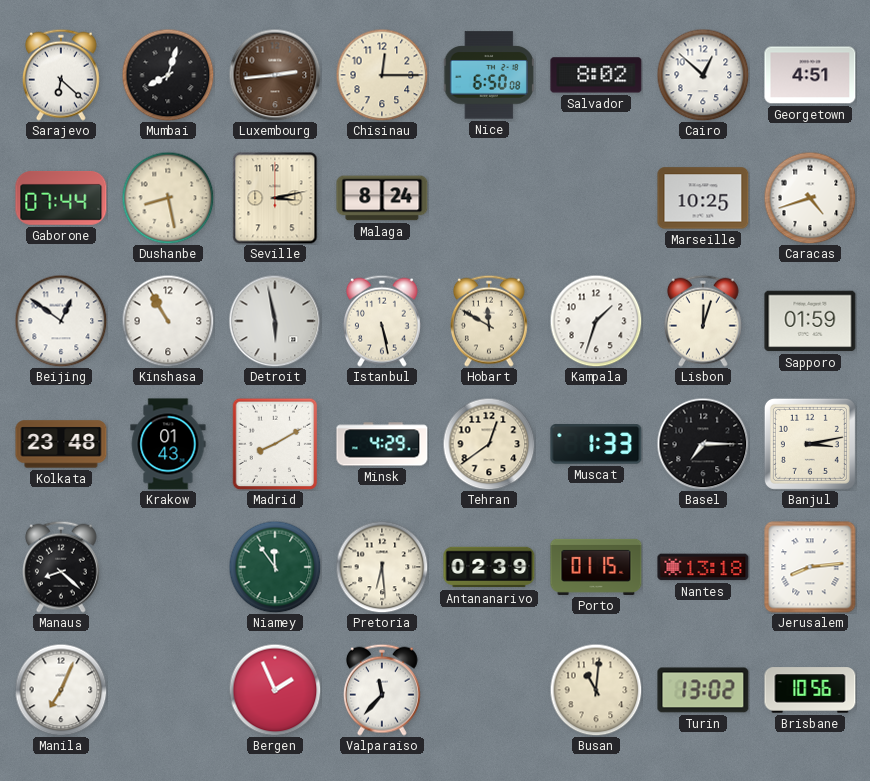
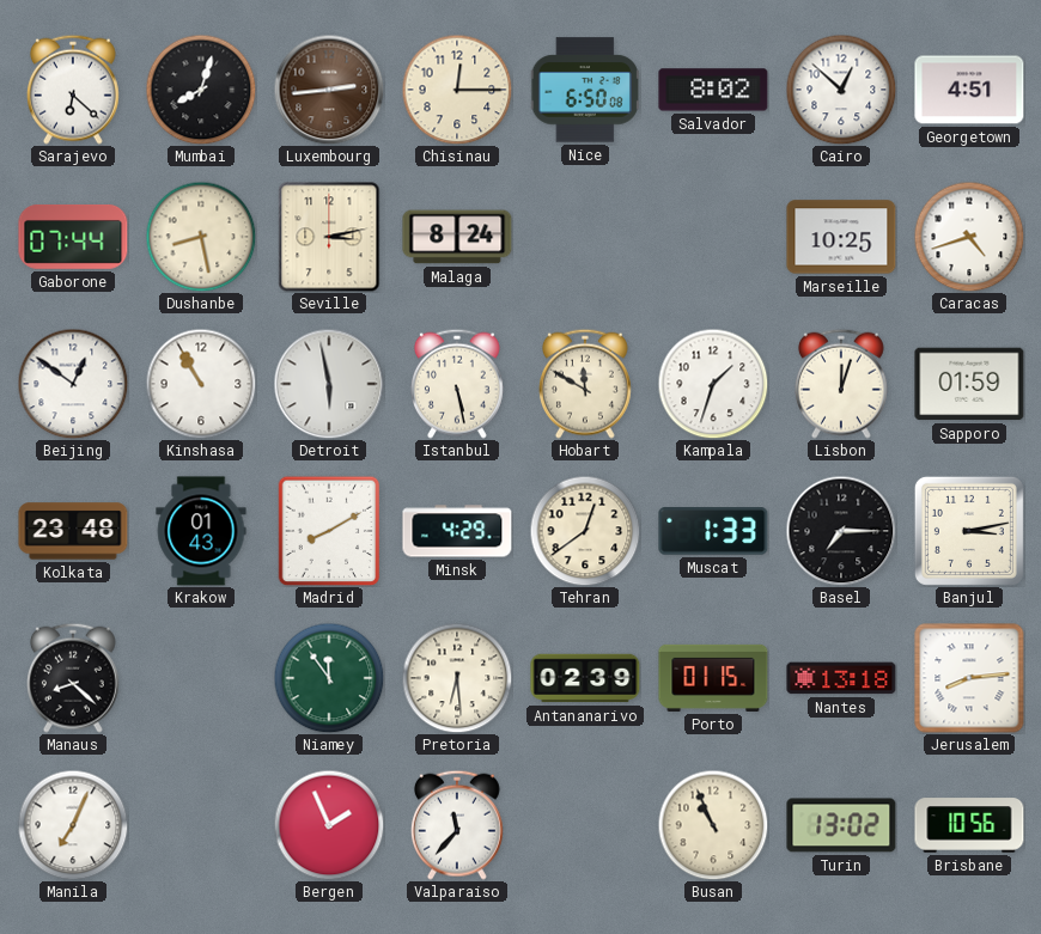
Busan: 11:01 -> 10:56 (713, 825)
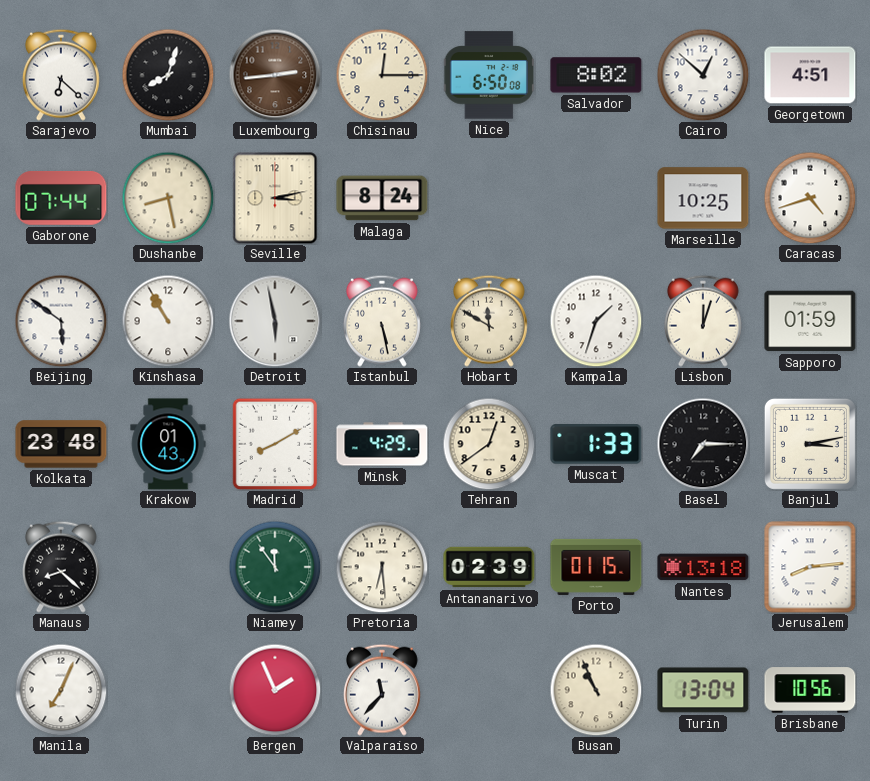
Beijing: 12:51 -> 5:51 (61, 321)
Turin: 13:02 -> 13:04 (703, 690)
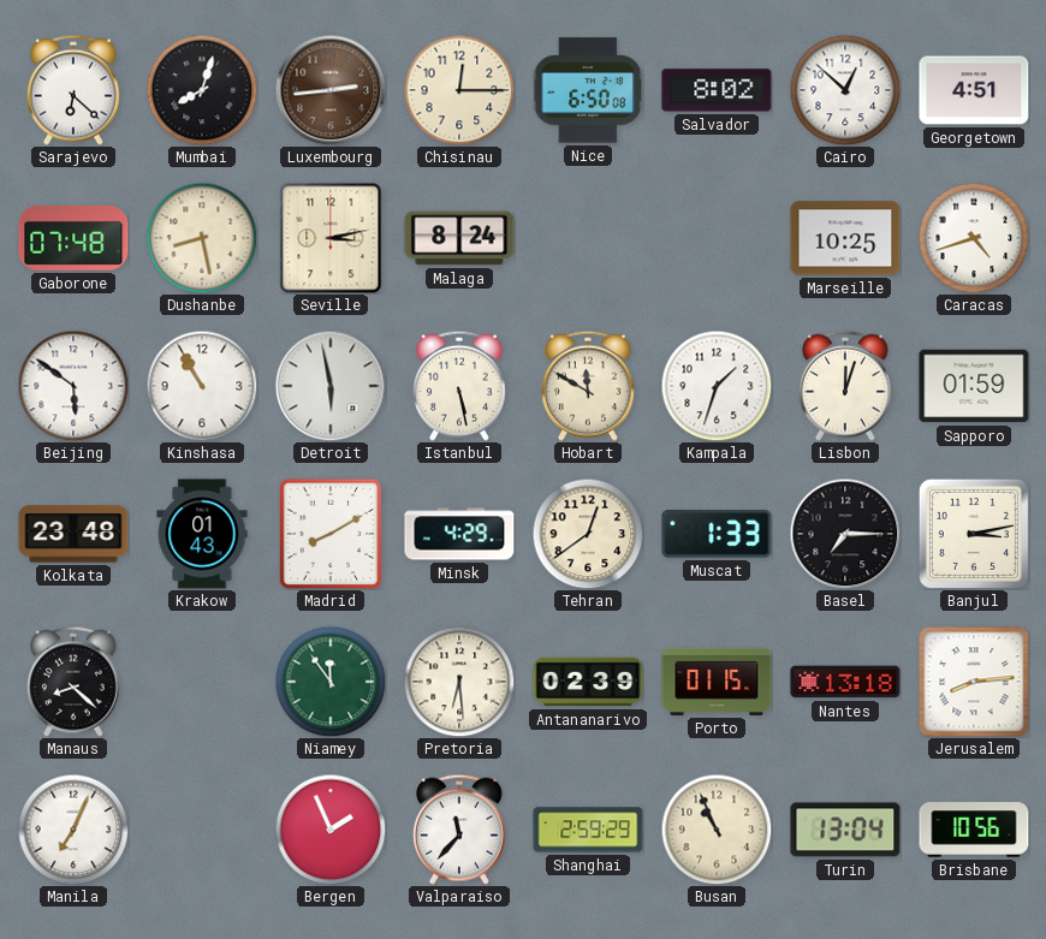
Gaborone: 07:44 -> 07:48 (73, 238)
Shanghai: none -> 2:59 (588, 830)
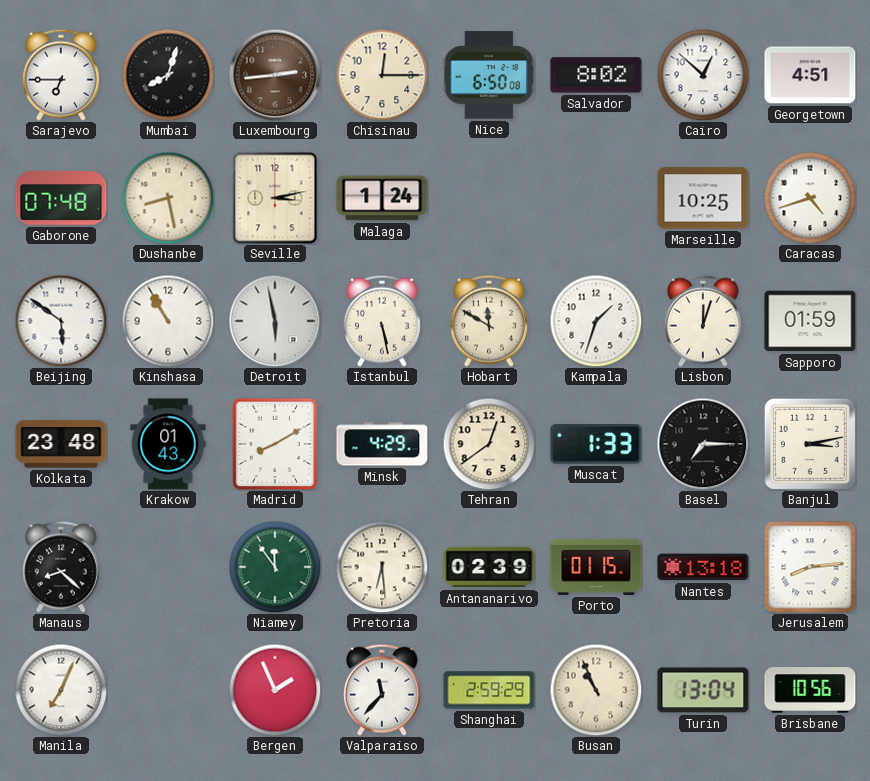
Sarajevo: 6:22 -> 6:45 (61, 75)
Malaga: 8:24 -> 1:24 (382, 198)
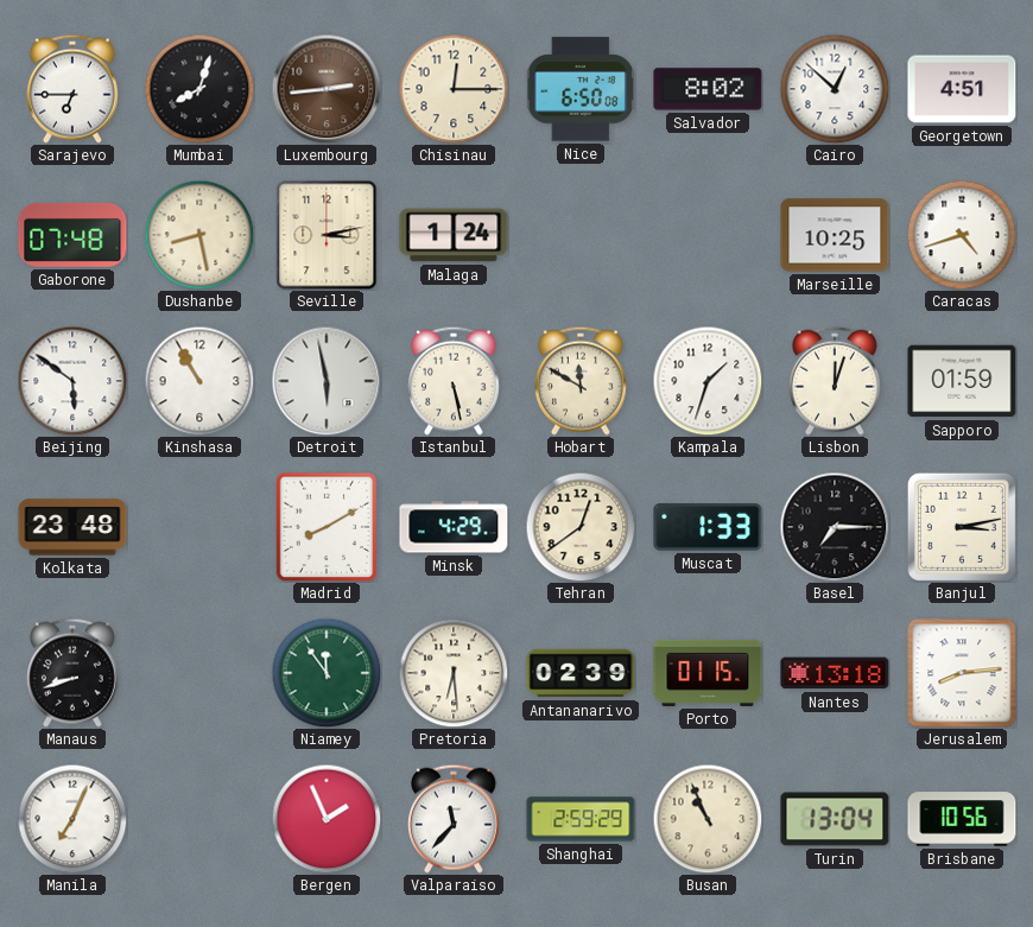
Krakow: 01:43 -> none (168, 444)
Manaus: 8:22 -> 8:42 (72, 673)
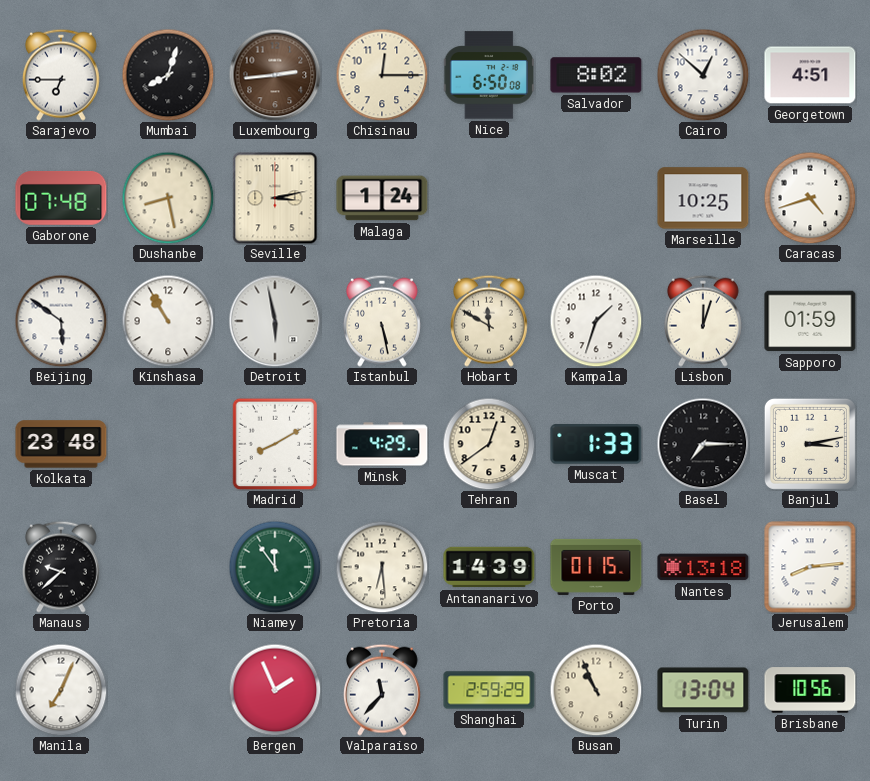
Manaus: 8:42 -> 9:38 (61, 567)
Antananarivo: 02:39 -> 14:39 (489, 567)
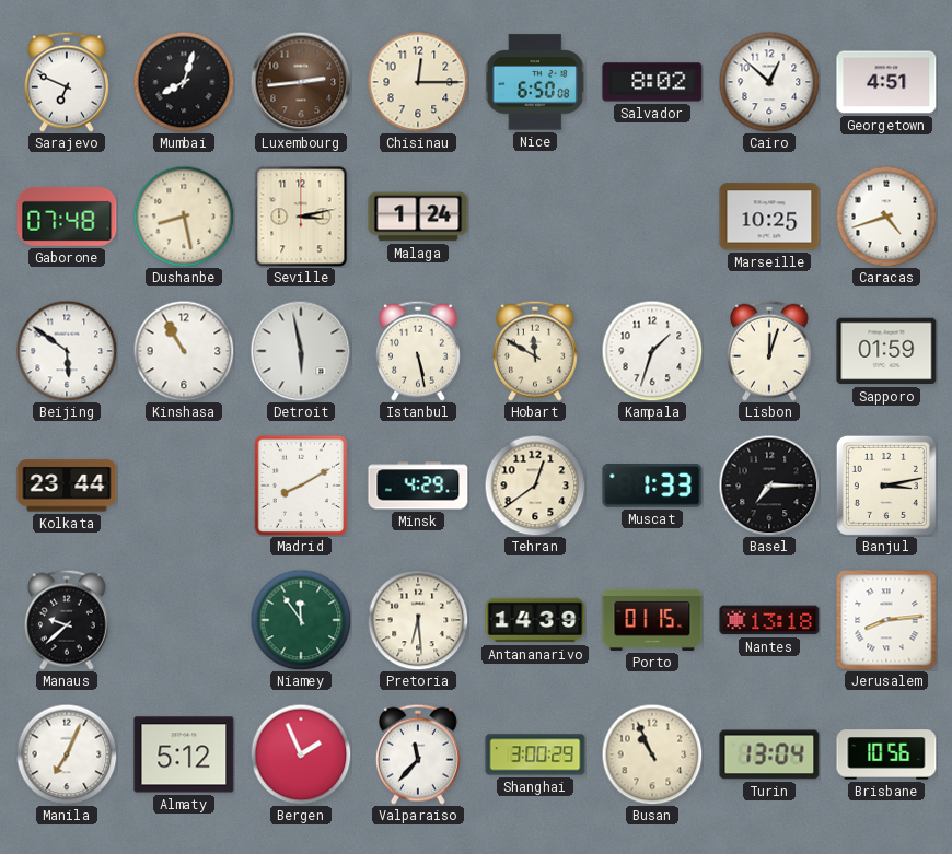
Sarajevo: 6:45 -> 6:49 (67, 82)
Kolkata: 23:48 -> 23:44 (67, 486)
Almaty: none -> 5:12 (184, 754)
Shanghai: 2:59 -> 3:00 (535, 754)
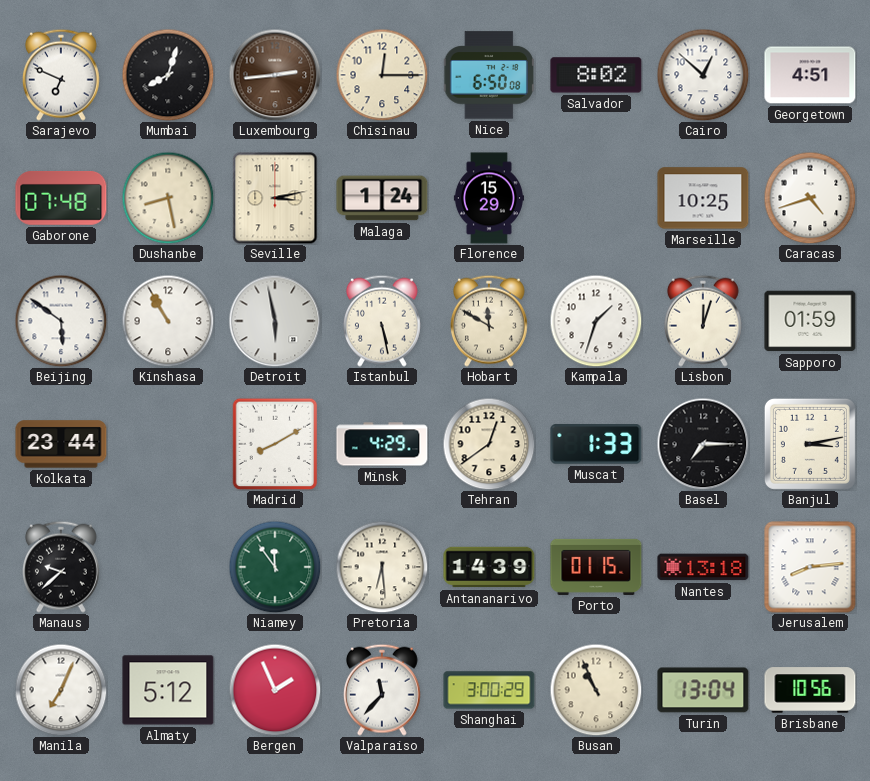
Florence: none -> 15:29 (489, 198)
